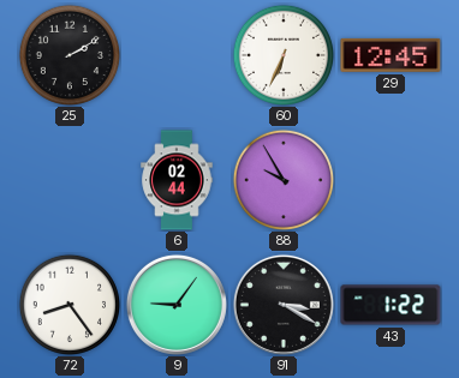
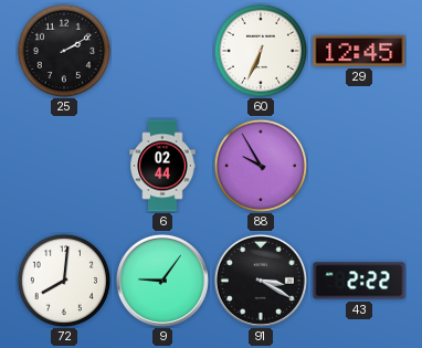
72: 8:24 -> 8:01 (63, 280)
43: 1:22 -> 2:22 (359, 281)
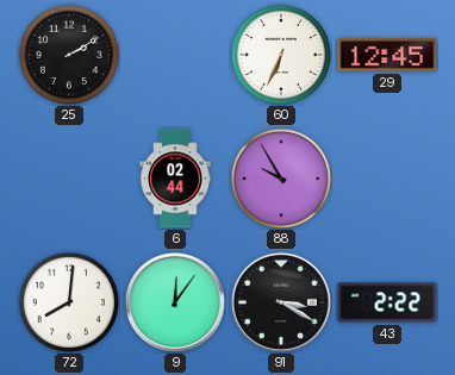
9: 9:06 -> 12:06 (175, 302)
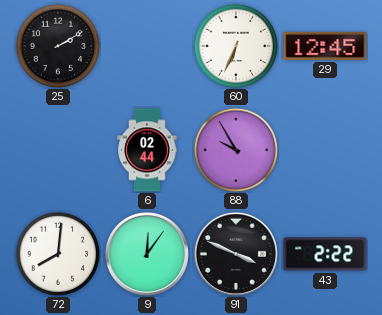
91: 3:20 -> 3:49 (236, 254)
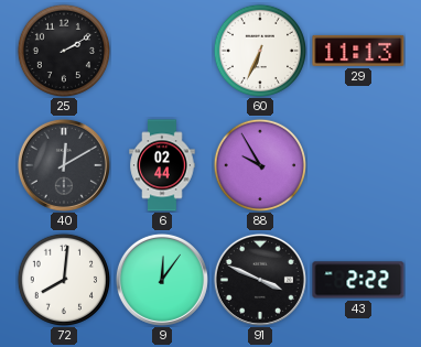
29: 12:45 -> 11:13 (358, 51)
40: none -> 12:10 (64, 165)
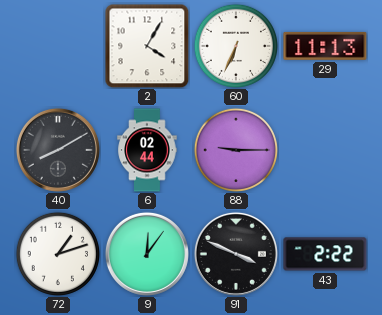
25: 2:10 -> none (63, 50)
2: none -> 4:05 (147, 46)
40: 12:10 -> 8:10 (58, 150)
88: 9:55 -> 9:15 (235, 149)
72: 8:01 -> 1:12 (57, 253)
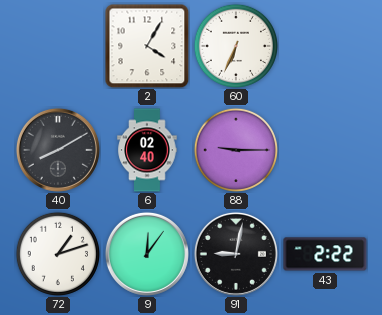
29: 11:13 -> none (325, 46)
6: 02:44 -> 02:40 (147, 150)
91: 3:49 -> 9:02 (236, 254)
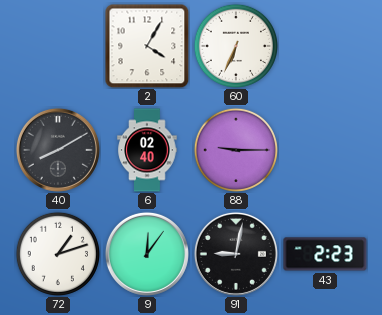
43: 2:22 -> 2:23 (325, 254)
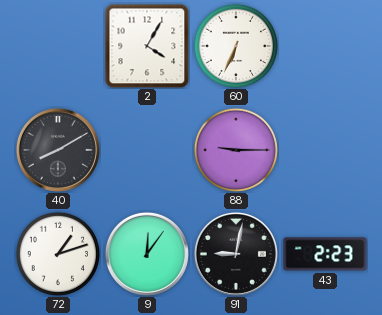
6: 02:40 -> none (147, 150)
